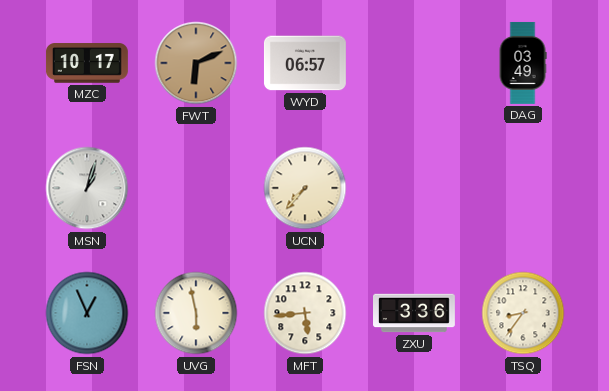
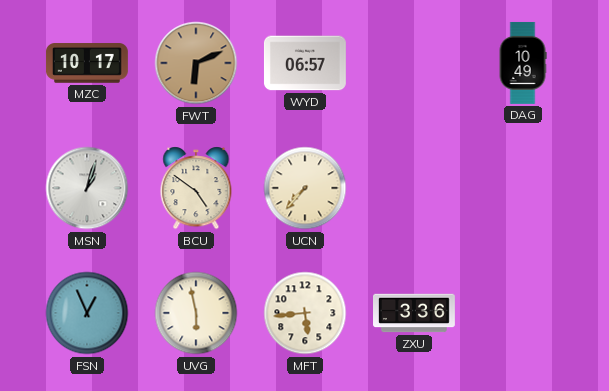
DAG: 03:49 -> 10:49 (523, 63)
BCU: none -> 4:51 (196, 188)
TSQ: 8:36 -> none (523, 313)
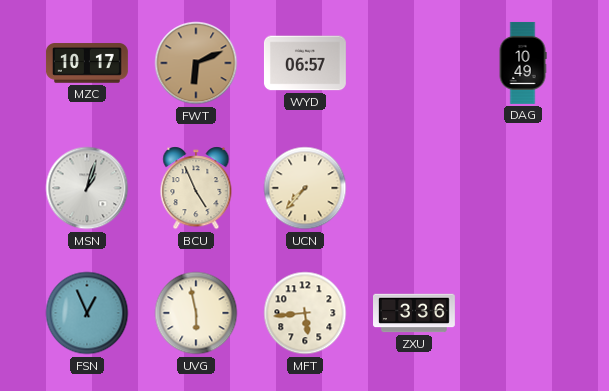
BCU: 4:51 -> 4:56 (196, 188)
